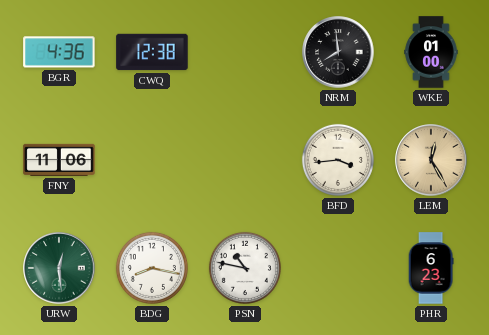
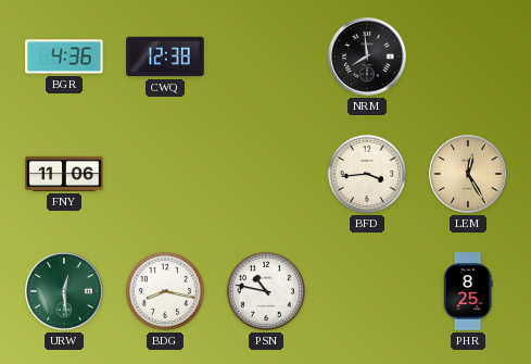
WKE: 01:00 -> none (431, 52)
PHR: 6:23 -> 8:25 (468, 291)
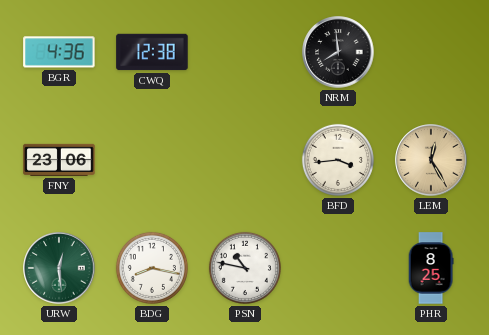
FNY: 11:06 -> 23:06 (59, 160)
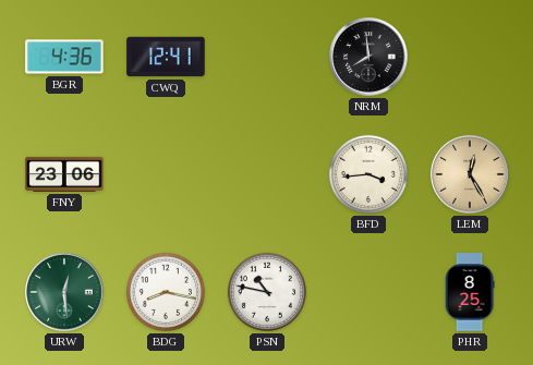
CWQ: 12:38 -> 12:41 (166, 57)
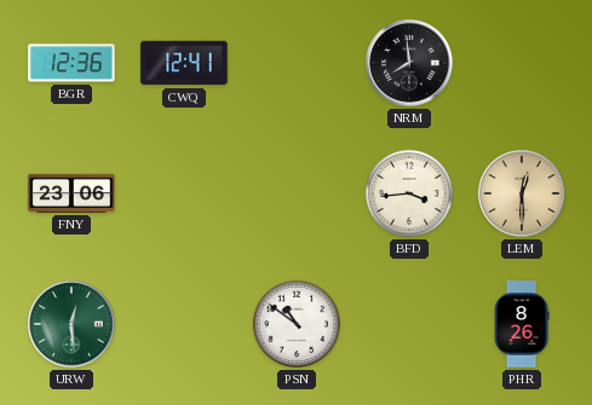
BGR: 4:36 -> 12:36 (71, 63)
LEM: 12:25 -> 12:30 (522, 193)
BDG: 8:17 -> none (166, 292)
PSN: 10:47 -> 10:51 (297, 324)
PHR: 8:25 -> 8:26 (522, 324)
